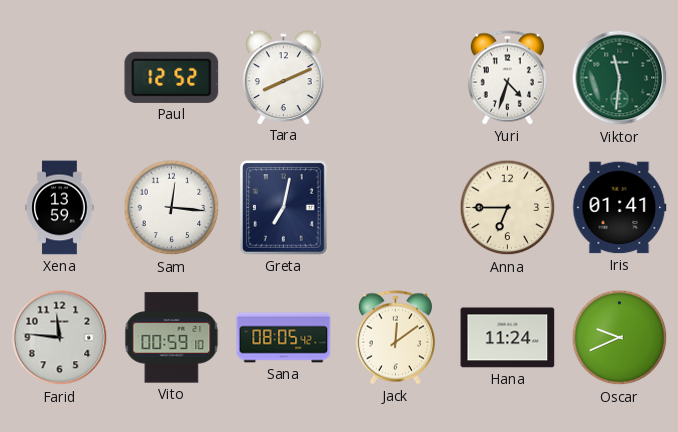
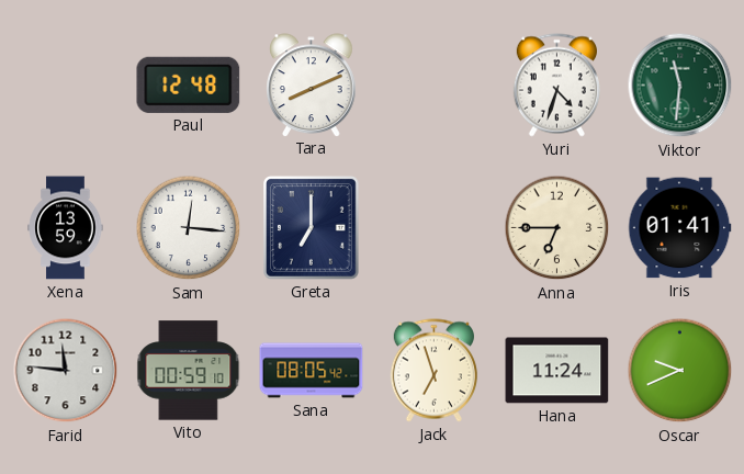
Paul: 12:52 -> 12:48 (189, 84)
Greta: 7:02 -> 7:00 (312, 228)
Jack: 12:09 -> 6:57 (433, 371)
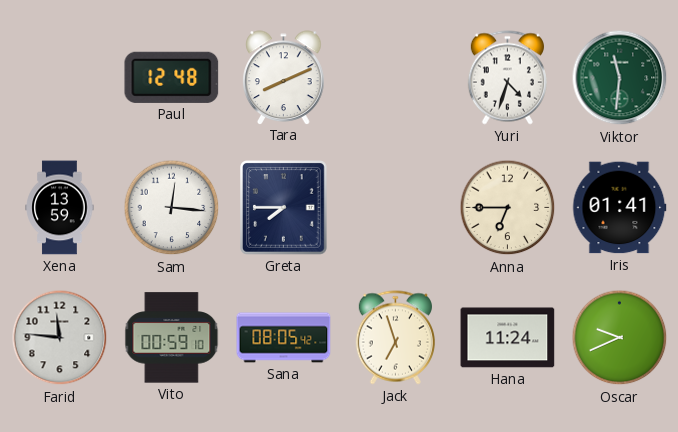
Greta: 7:00 -> 7:45 (284, 208)
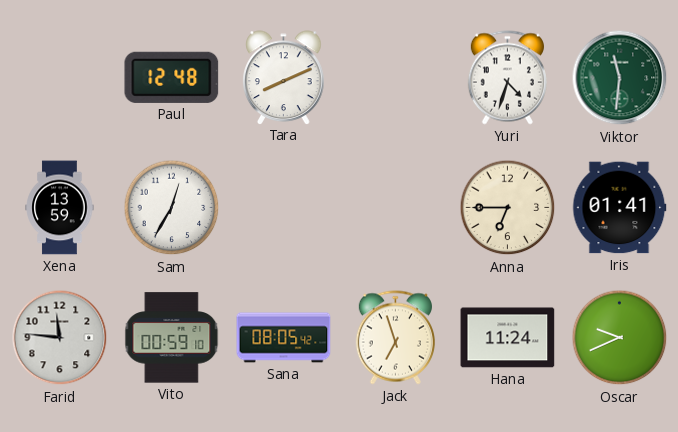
Sam: 12:16 -> 12:35 (172, 208)
Greta: 7:45 -> none (284, 208)
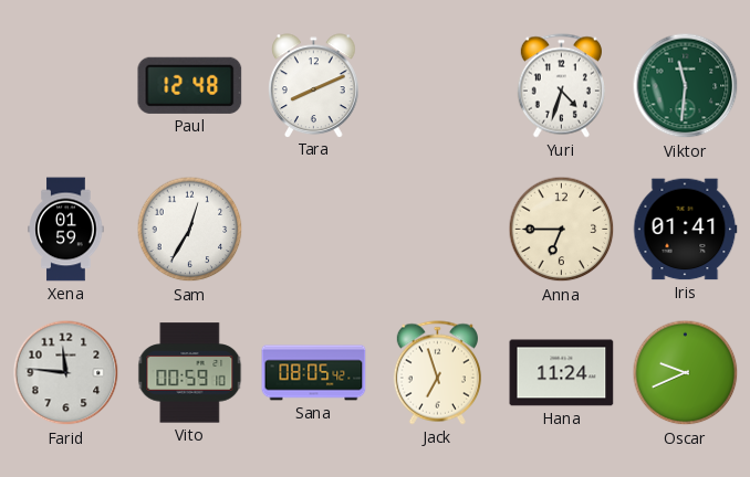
Xena: 13:59 -> 01:59 (66, 230)
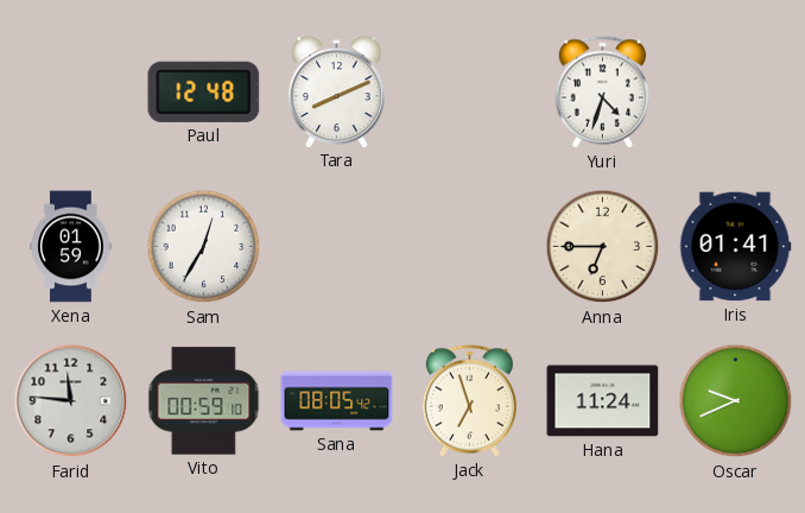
Viktor: 11:31 -> none (686, 86)
